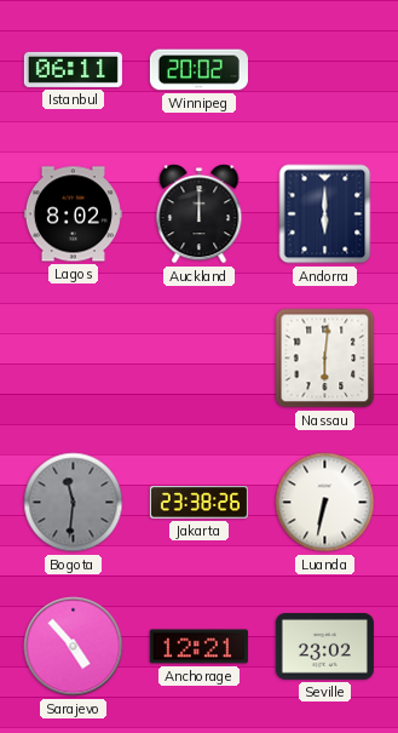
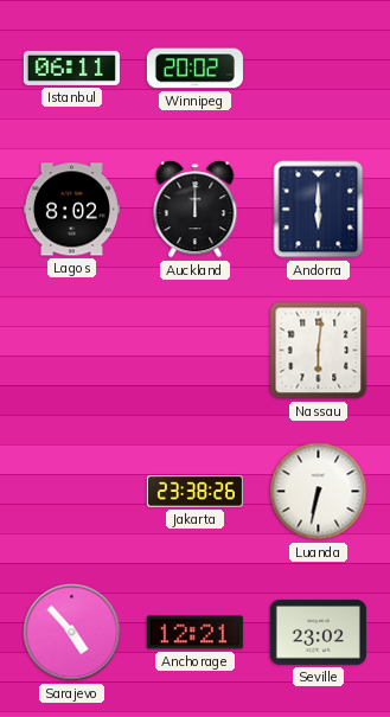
Bogota: 11:31 -> none (74, 503)
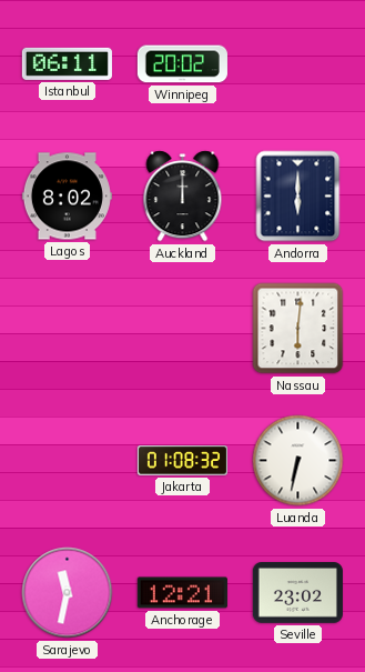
Jakarta: 23:38 -> 01:08 (182, 461)
Sarajevo: 4:53 -> 11:32 (68, 593)
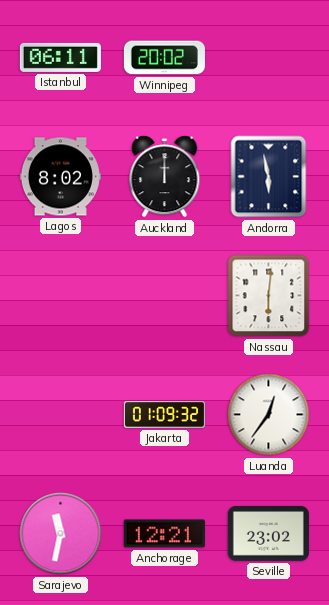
Andorra: 6:00 -> 5:58 (269, 177)
Jakarta: 01:08 -> 01:09 (164, 415)
Luanda: 6:32 -> 12:36 (269, 415)
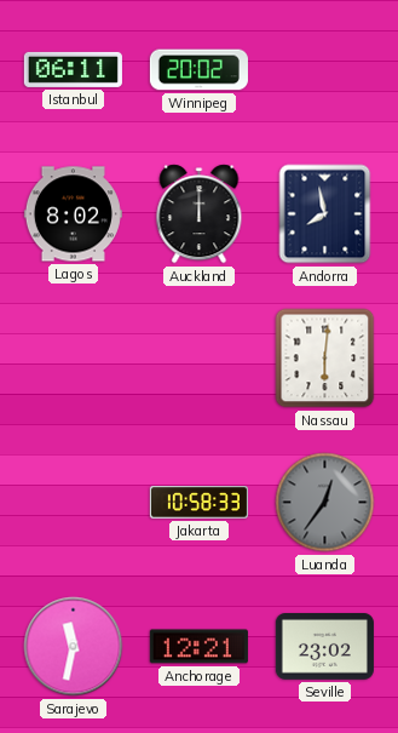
Andorra: 5:58 -> 7:58 (325, 214)
Jakarta: 01:09 -> 10:58 (198, 503)
Luanda dial: white -> grey (325, 503)
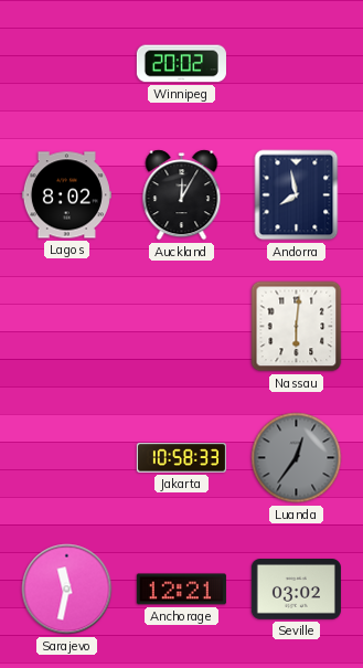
Istanbul: 06:11 -> none (73, 69)
Auckland: 12:00 -> 12:05 (182, 195)
Seville: 23:02 -> 03:02 (296, 590)
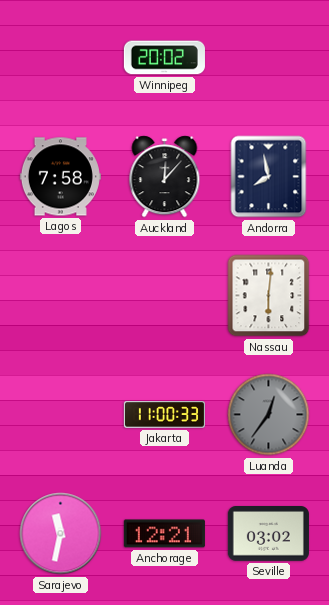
Lagos: 8:02 -> 7:58 (60, 177)
Auckland: 12:05 -> 12:07 (165, 177)
Jakarta: 10:58 -> 11:00 (164, 415)
